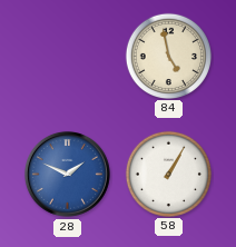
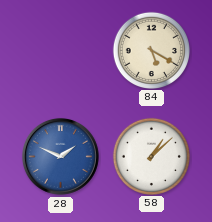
84: 4:58 -> 5:20 (151, 50)
58: 1:05 -> 1:08 (151, 156)
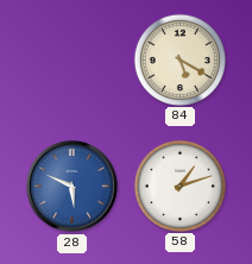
28: 1:49 -> 5:49 (71, 186)
58: 1:08 -> 1:12 (179, 186)
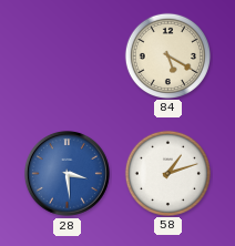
28: 5:49 -> 3:29 (67, 173)
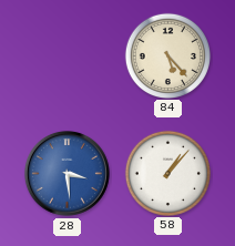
84: 5:20 -> 5:23 (167, 55)
58: 1:12 -> 1:07 (167, 173)
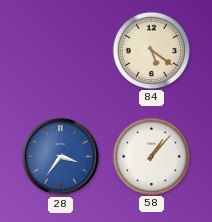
84: 5:23 -> 5:21 (151, 50)
28: 3:29 -> 3:36 (60, 156)
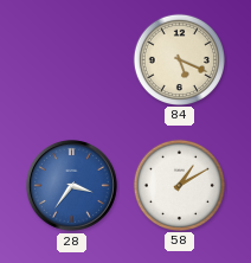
84: 5:21 -> 5:19 (179, 59)
58: 1:07 -> 1:10 (179, 185)
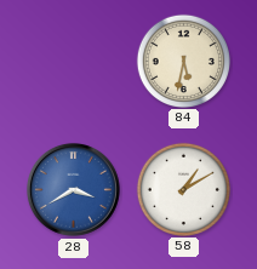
84: 5:19 -> 5:32 (183, 61)
28: 3:36 -> 3:40 (73, 189)
